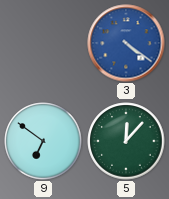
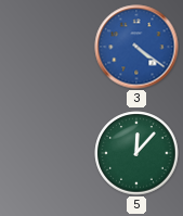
9: 6:51 -> none (43, 141)
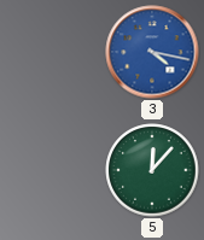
3: 4:21 -> 4:17 (152, 52)
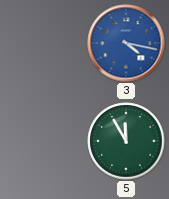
5: 12:07 -> 11:55 (126, 141)
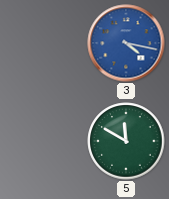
5: 11:55 -> 11:50 (126, 141)
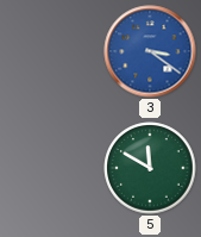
3: 4:17 -> 3:21 (150, 51)
